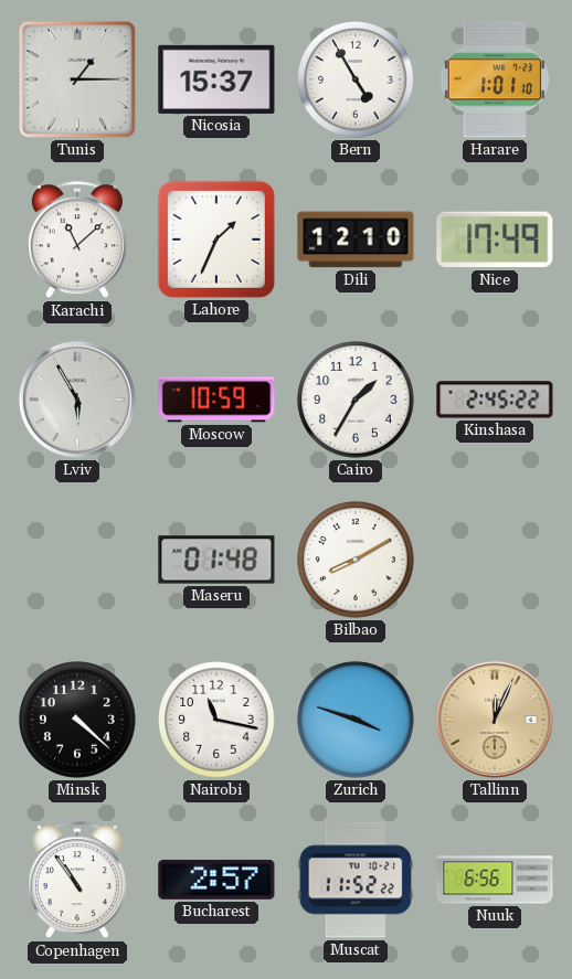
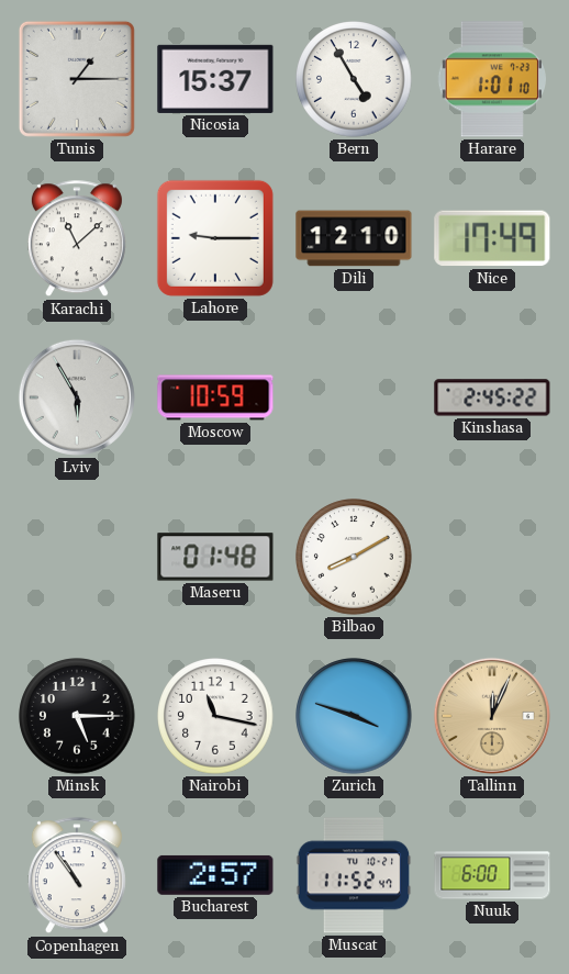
Lahore: 1:34 -> 9:15 (215, 238)
Cairo: 1:35 -> none (356, 400)
Minsk: 4:22 -> 5:15 (77, 716)
Muscat: 11:52:22 -> 11:52:47 (354, 875)
Nuuk: 6:56 -> 6:00 (492, 875)
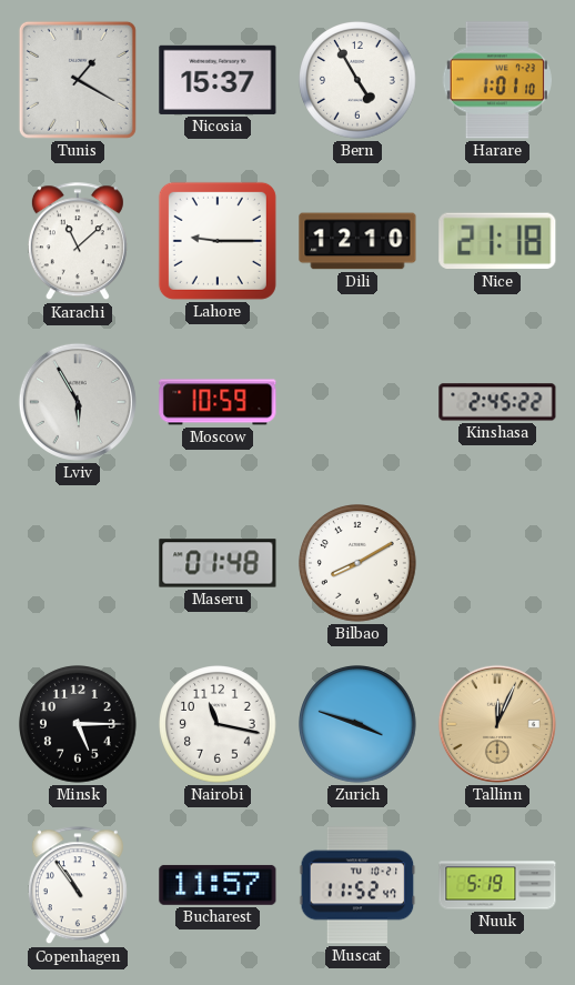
Tunis: 1:15 -> 1:20 (78, 80)
Nice: 17:49 -> 21:18 (497, 241)
Bucharest: 2:57 -> 11:57 (218, 885)
Nuuk: 6:00 -> 5:19 (497, 885)
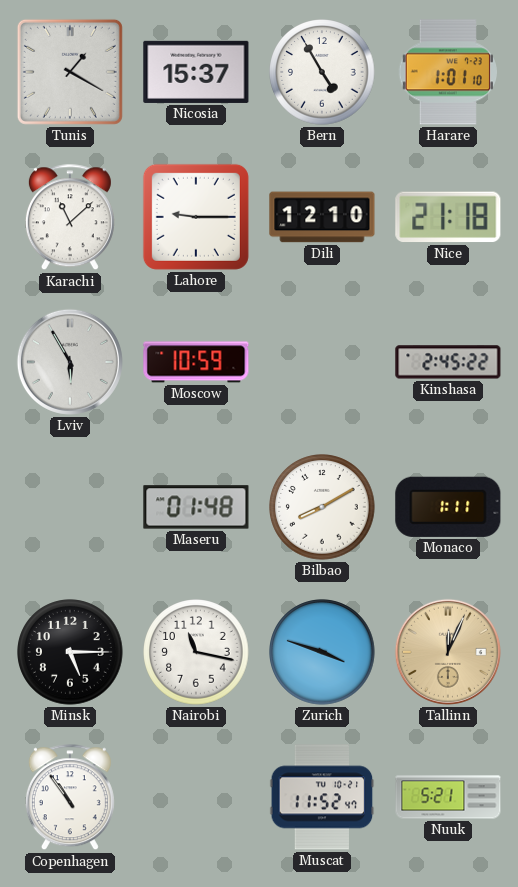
Monaco: none -> 1:11 (448, 507)
Bucharest: 11:57 -> none (218, 885)
Nuuk: 5:19 -> 5:21 (448, 797)
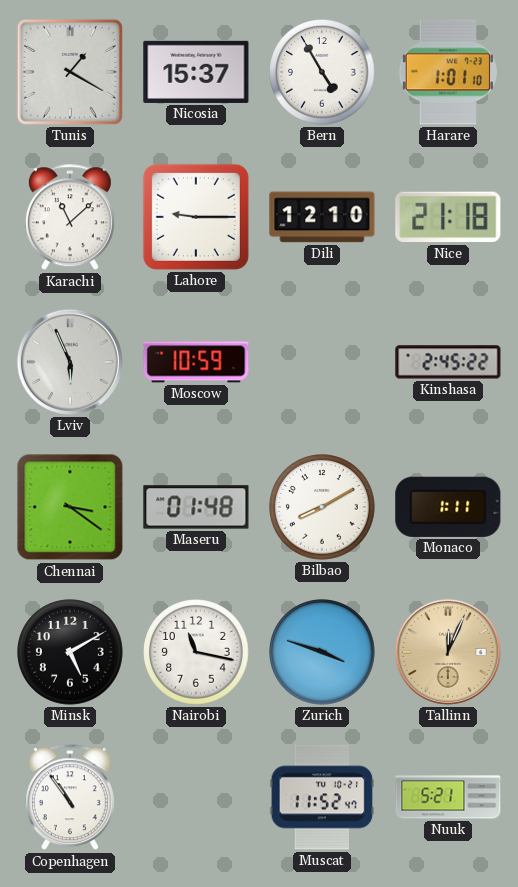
Lviv: 5:55 -> 5:56 (70, 362)
Chennai: none -> 3:21 (70, 507)
Minsk: 5:15 -> 5:10 (70, 652)
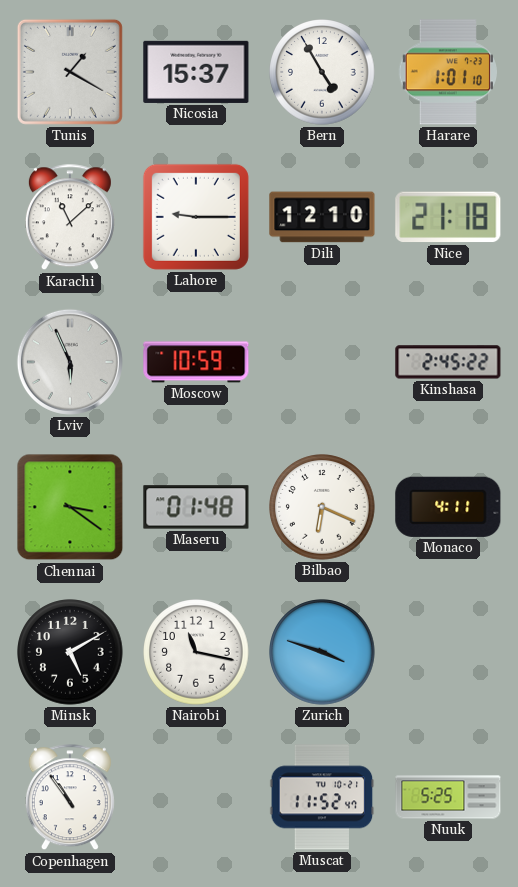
Bilbao: 8:10 -> 6:19 (322, 507)
Monaco: 1:11 -> 4:11 (448, 507)
Tallinn: 12:04 -> none (448, 652)
Nuuk: 5:21 -> 5:25 (448, 797)
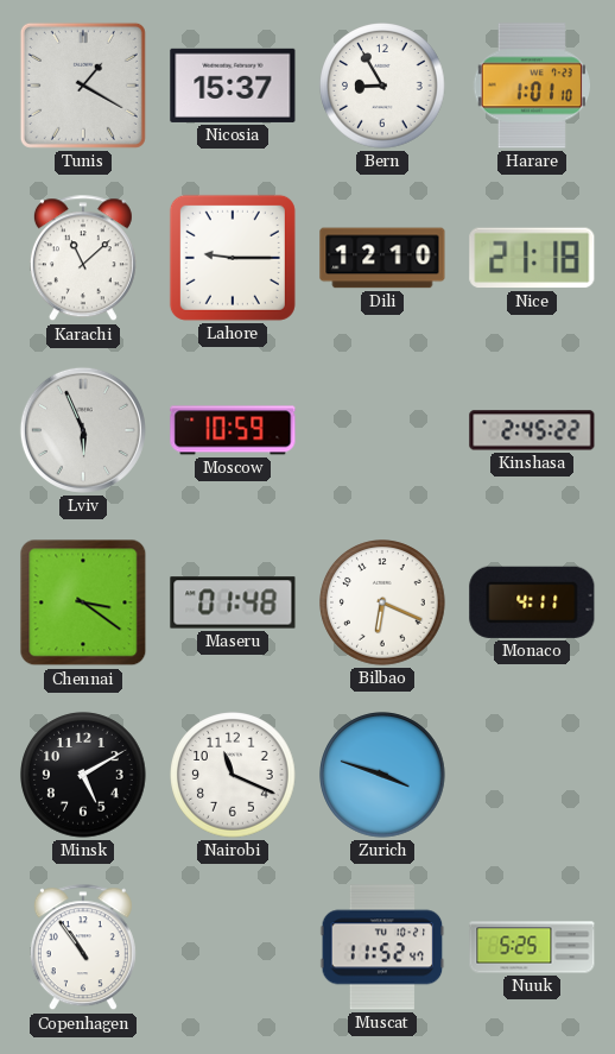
Bern: 4:55 -> 8:55 (382, 86)
Nairobi: 11:17 -> 11:19 (233, 775)
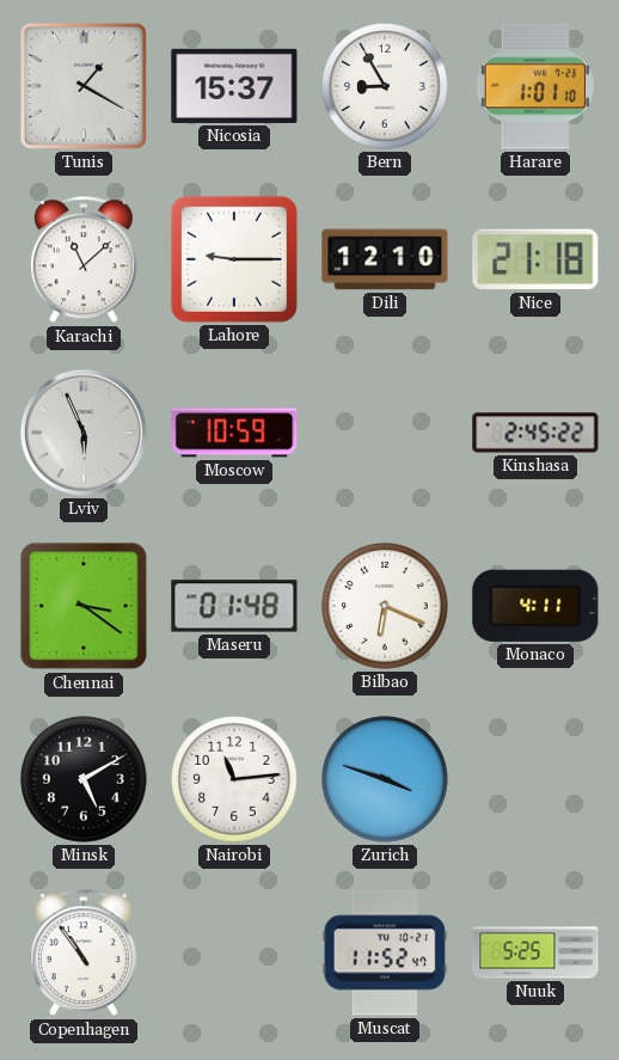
Nairobi: 11:19 -> 11:14 (234, 779)
